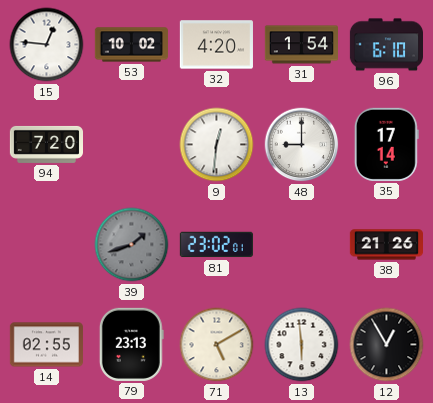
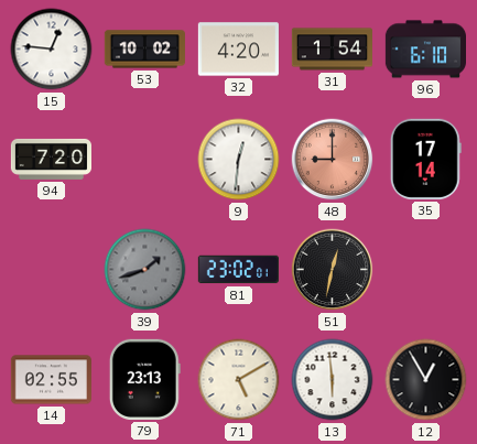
48 dial: white -> salmon (333, 160)
51: none -> 12:32 (333, 270)
38: 21:26 -> none (386, 245)
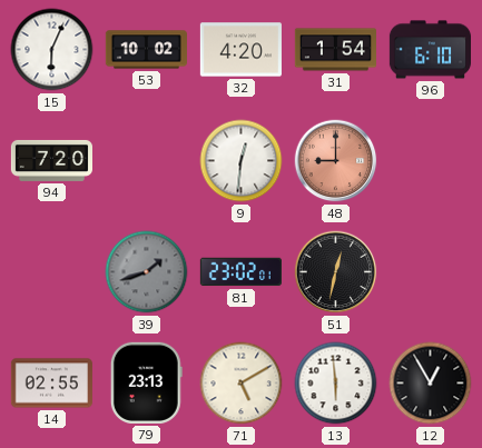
15: 12:46 -> 6:04 (52, 50)
35: 17:14 -> none (425, 159)
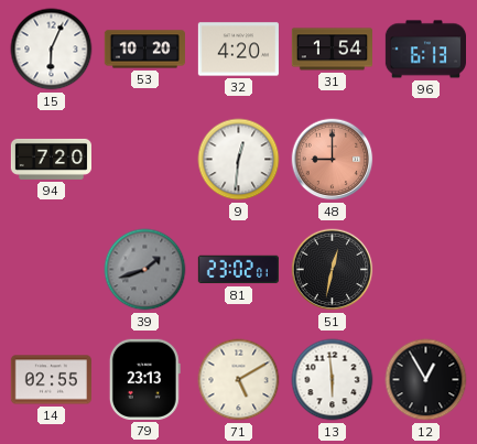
53: 10:02 -> 10:20 (144, 50)
96: 6:10 -> 6:13 (425, 50)
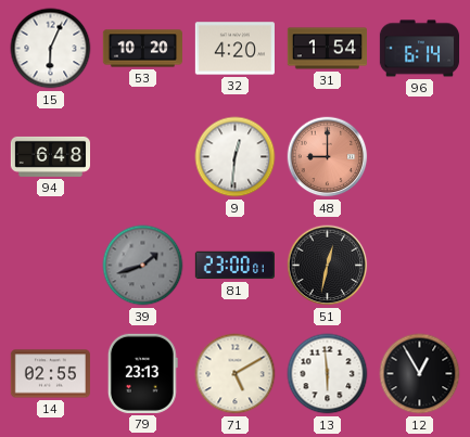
96: 6:13 -> 6:14 (419, 49)
94: 7:20 -> 6:48 (50, 156)
81: 23:02 -> 23:00 (234, 266)
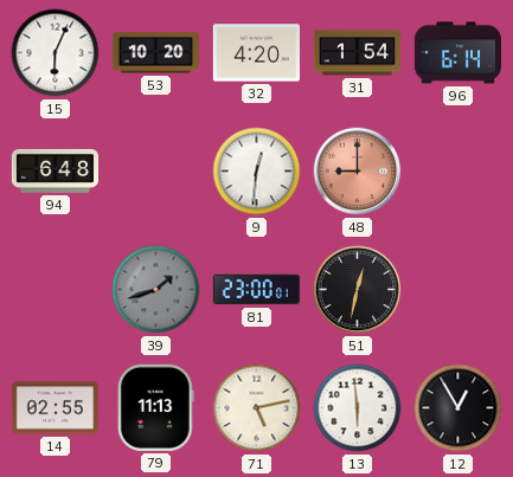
79: 23:13 -> 11:13 (155, 407)
71: 5:10 -> 5:13 (257, 408)
